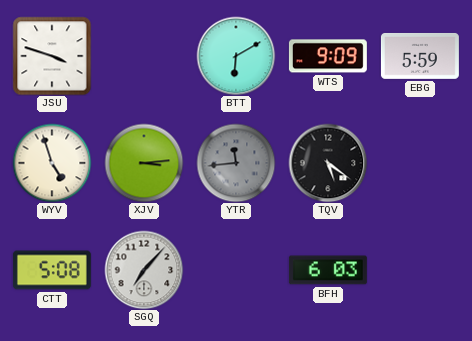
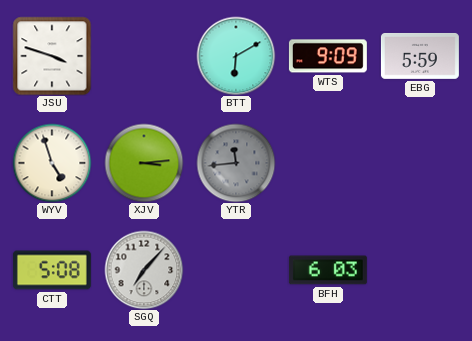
TQV: 5:21 -> none (328, 163)
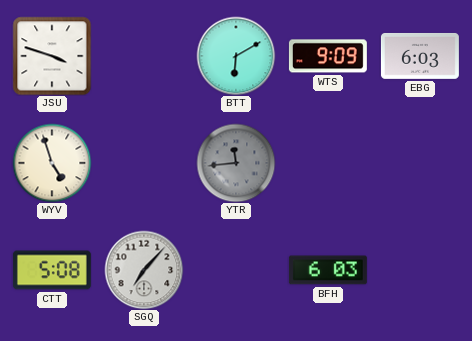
EBG: 5:59 -> 6:03 (420, 56)
XJV: 3:14 -> none (144, 163)
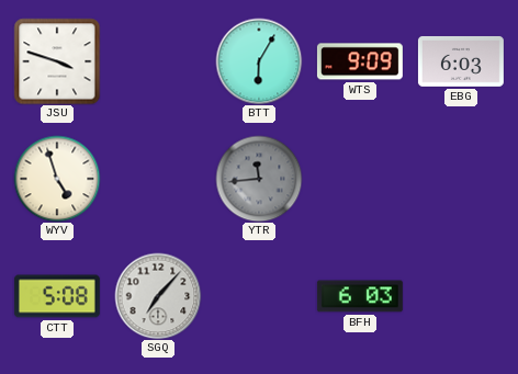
BTT: 6:10 -> 6:05 (259, 61)
